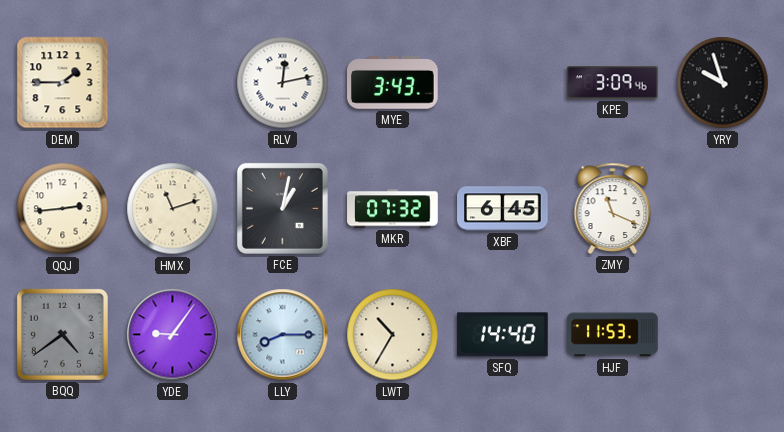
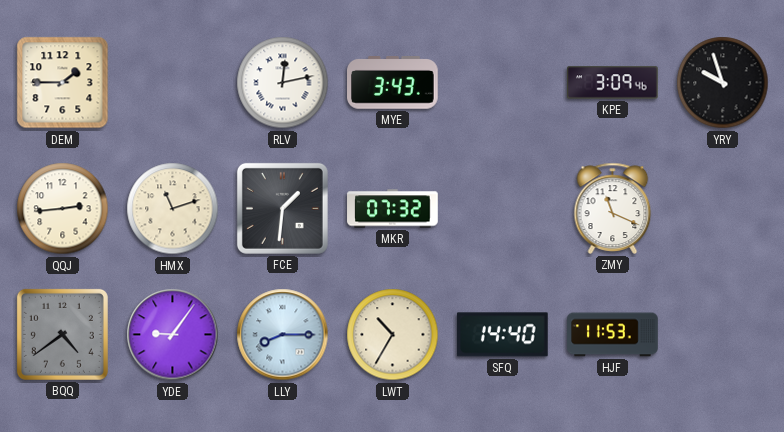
FCE: 1:02 -> 1:31 (282, 208)
XBF: 6:45 -> none (503, 209)
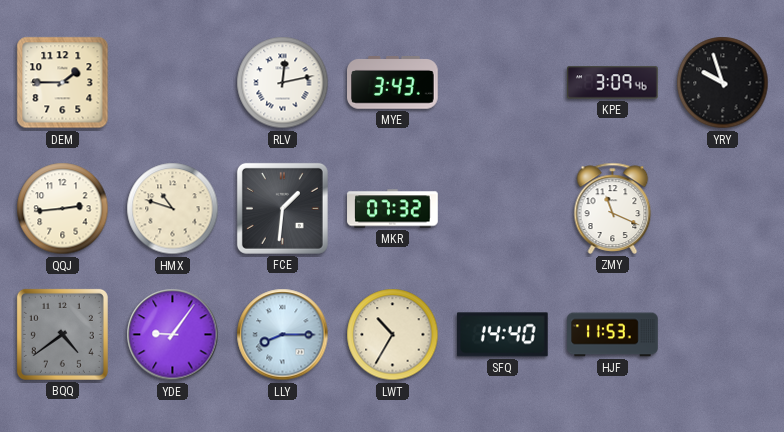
HMX: 11:12 -> 10:48 (173, 209)
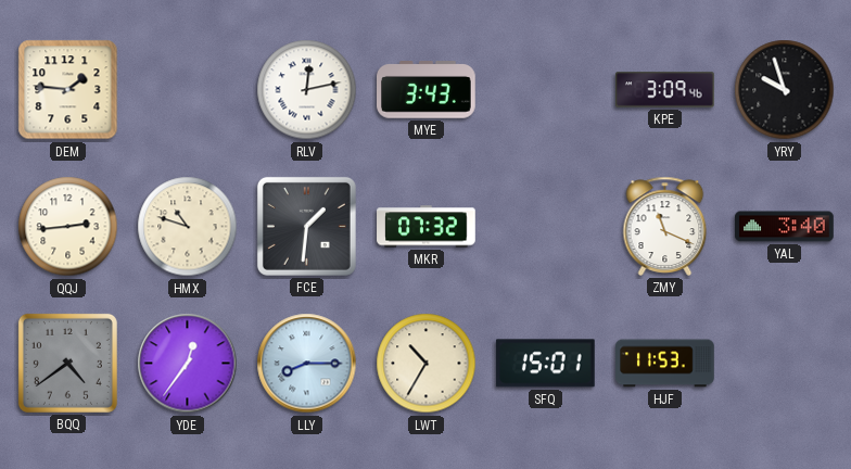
DEM: 1:45 -> 1:46 (68, 90)
YAL: none -> 3:40 (785, 227)
YDE: 9:06 -> 12:36 (188, 364)
SFQ: 14:40 -> 15:01 (545, 364)
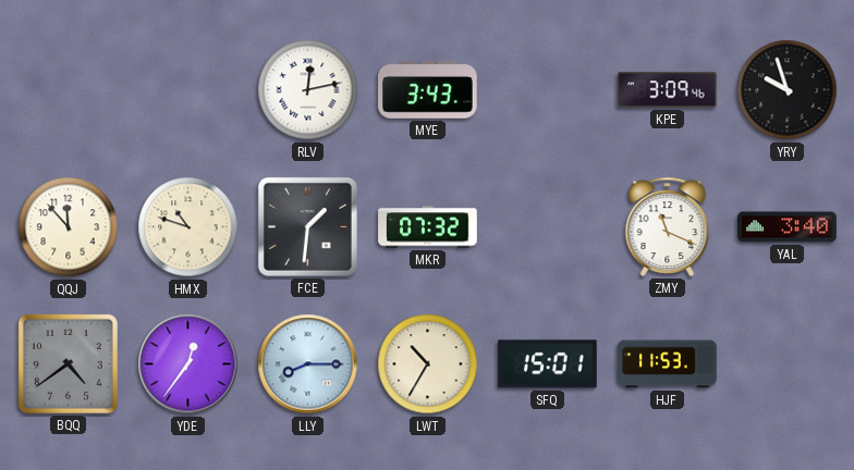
DEM: 1:46 -> none (68, 90)
QQJ: 2:44 -> 11:53 (69, 227)
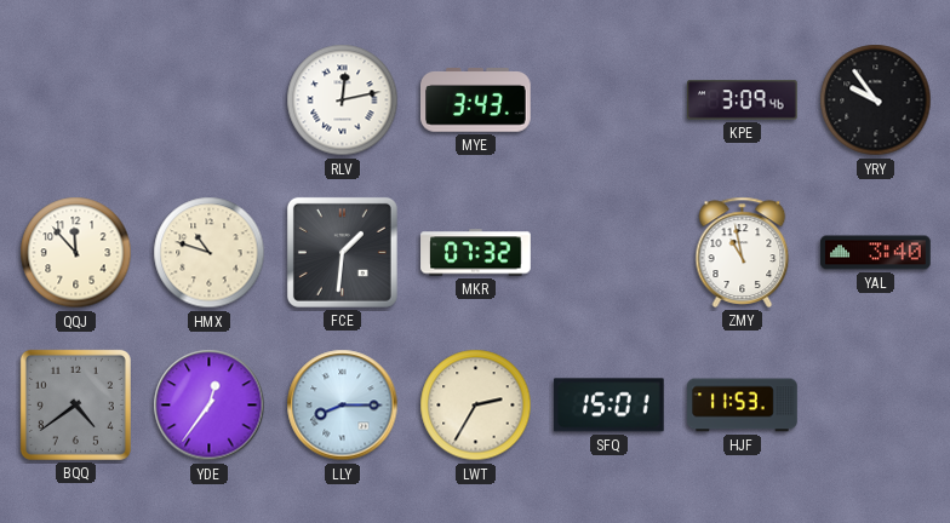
YRY: 9:57 -> 9:54 (876, 100)
ZMY: 11:19 -> 10:58 (743, 252)
LWT: 10:35 -> 2:35 (476, 406)
